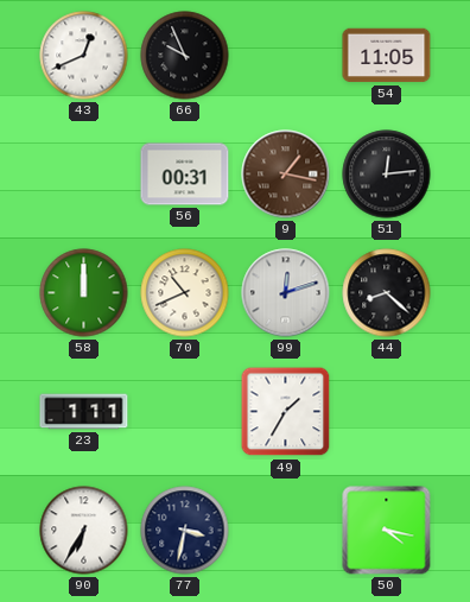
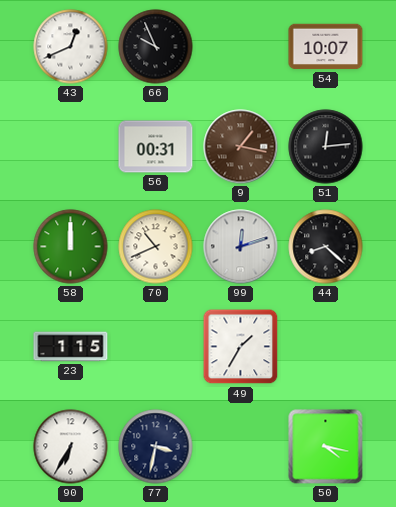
54: 11:05 -> 10:07 (326, 47)
23: 1:11 -> 1:15 (71, 347)
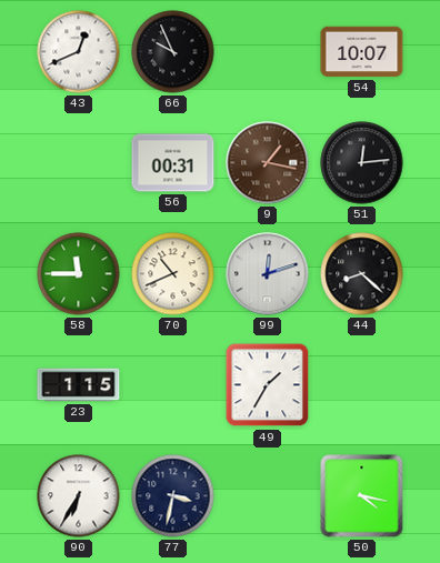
58: 12:00 -> 11:45 (79, 274)
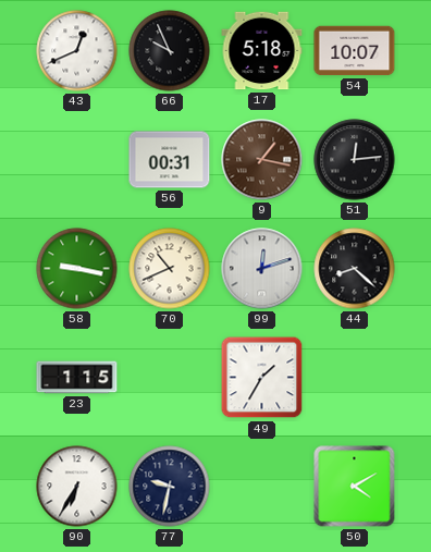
17: none -> 5:18 (262, 51)
58: 11:45 -> 9:17 (77, 269)
77: 3:32 -> 9:32 (170, 487)
50: 4:17 -> 4:10 (355, 487)
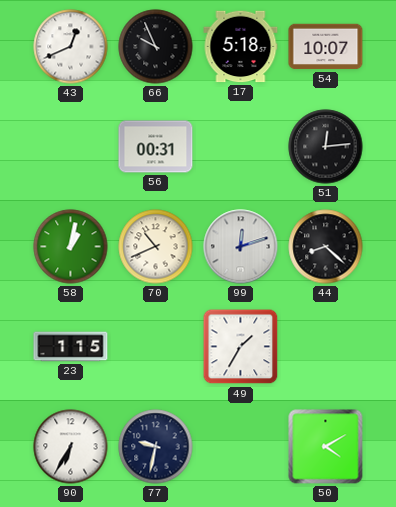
9: 1:17 -> none (262, 160)
58: 9:17 -> 1:02 (71, 247)
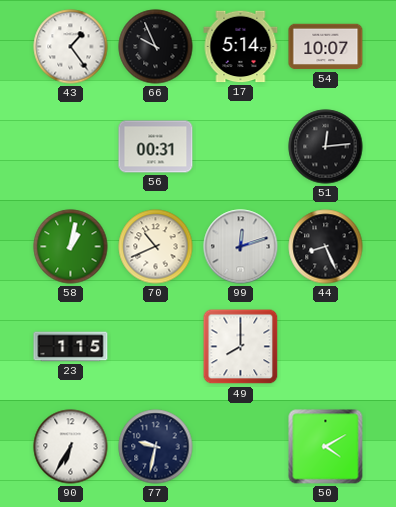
43: 12:41 -> 1:24 (71, 47)
17: 5:18 -> 5:14 (241, 47)
44: 8:22 -> 8:26 (326, 247)
49: 1:35 -> 8:00 (241, 347)
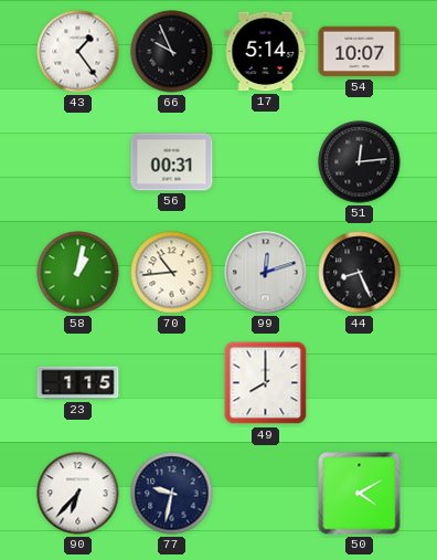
70: 10:41 -> 10:44 (172, 273)
90: 6:35 -> 6:37 (78, 494)
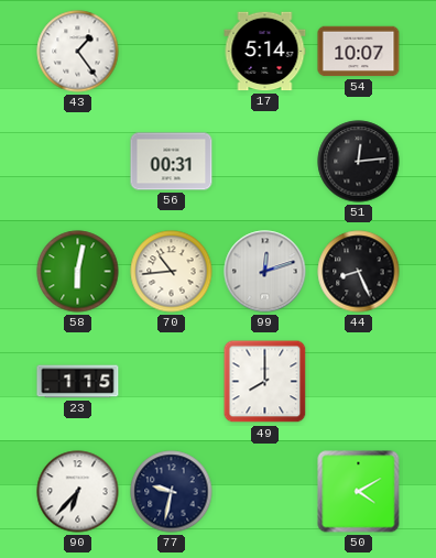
66: 9:56 -> none (172, 52)
58: 1:02 -> 6:02 (78, 272)
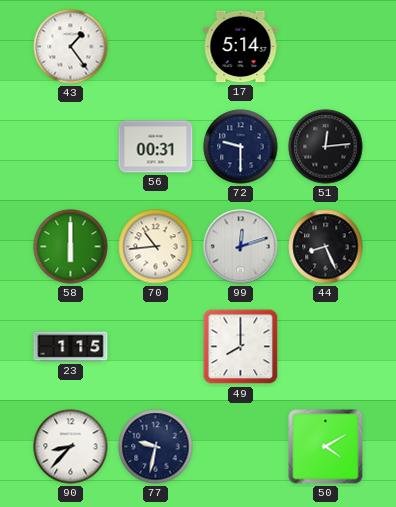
54: 10:07 -> none (359, 52)
72: none -> 9:30 (241, 147)
58: 6:02 -> 6:00 (71, 247)
90: 6:37 -> 8:37 (71, 447)
